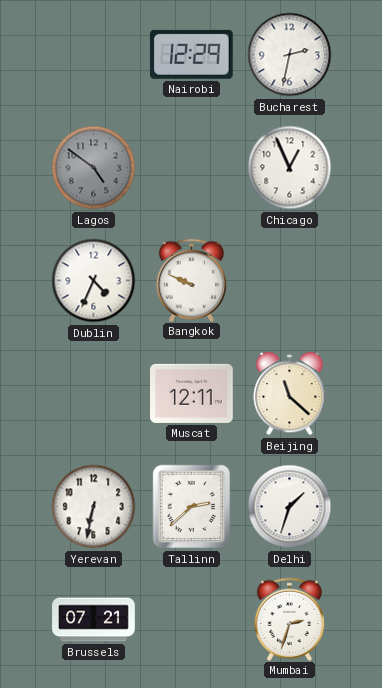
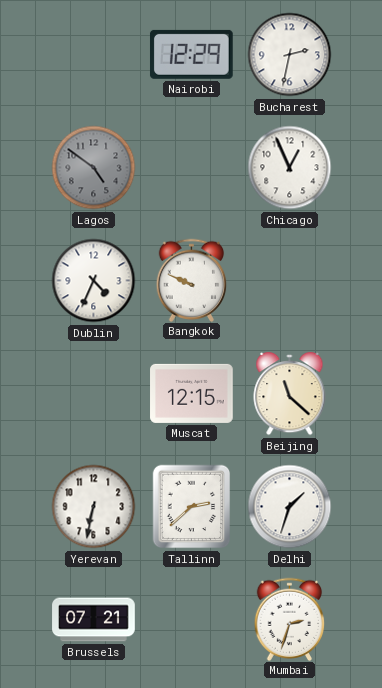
Muscat: 12:11 -> 12:15 (192, 393)
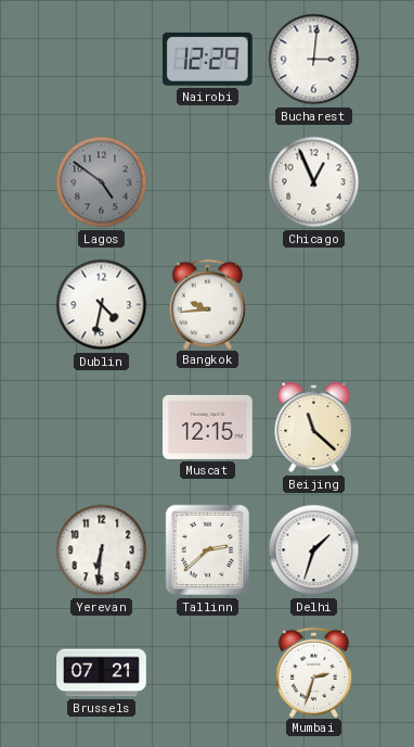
Bucharest: 2:32 -> 3:01 (314, 60)
Dublin: 4:34 -> 4:32 (102, 305)
Bangkok: 9:49 -> 9:44 (208, 304)
Yerevan: 6:32 -> 6:31 (102, 550)
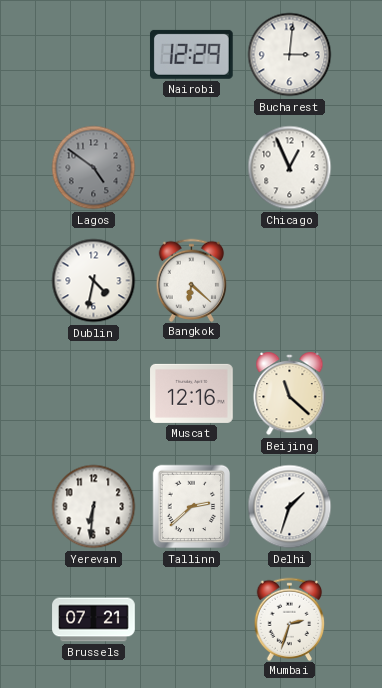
Bangkok: 9:44 -> 6:22 (192, 280)
Muscat: 12:15 -> 12:16 (192, 393)
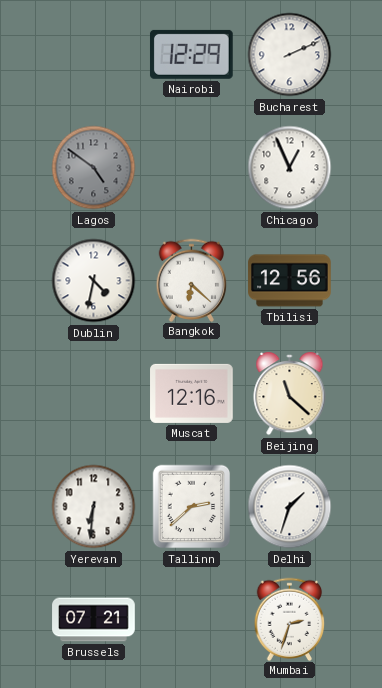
Bucharest: 3:01 -> 2:11 (290, 55)
Tbilisi: none -> 12:56 (290, 281)
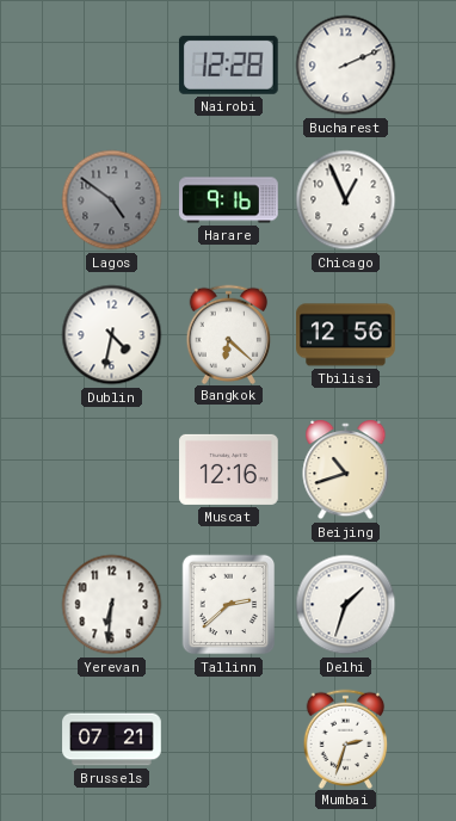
Nairobi: 12:29 -> 12:28 (228, 64)
Harare: none -> 9:16 (229, 200)
Beijing: 11:22 -> 10:42 (346, 470)
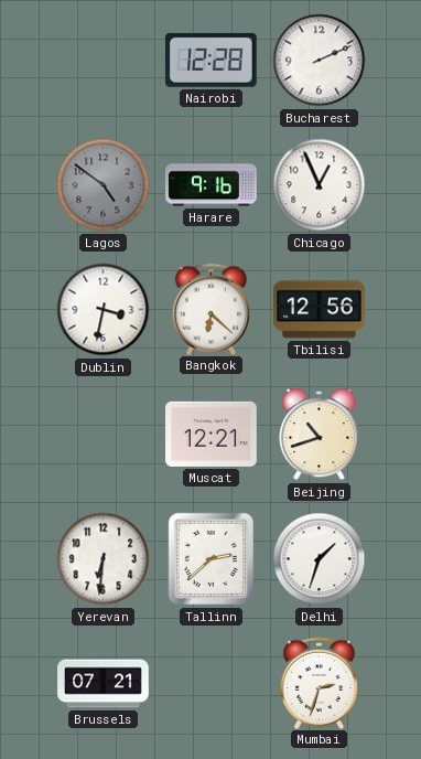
Dublin: 4:32 -> 3:32 (104, 310)
Muscat: 12:16 -> 12:21 (212, 434)
